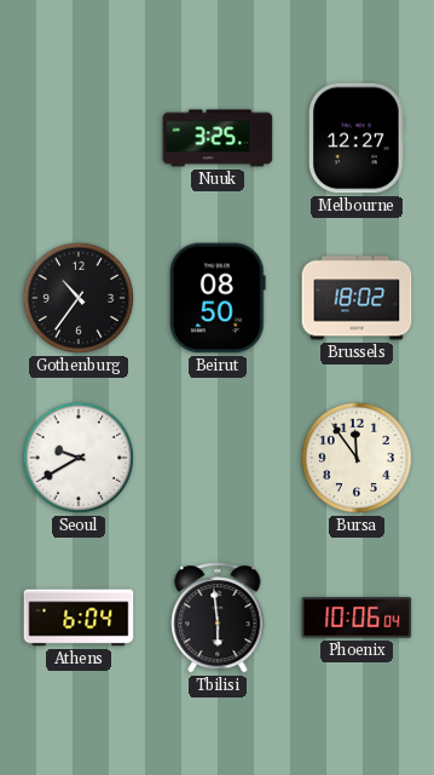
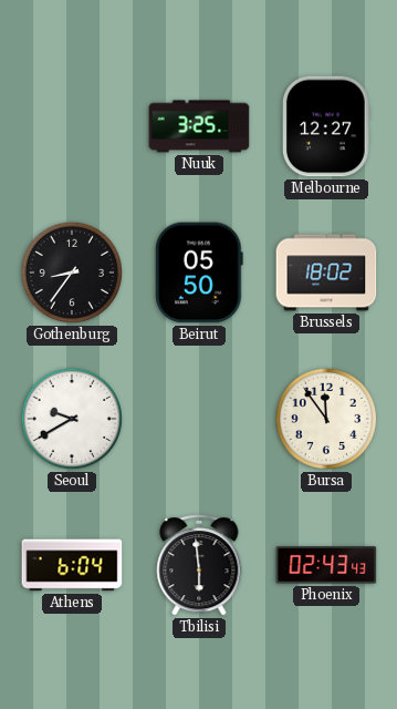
Gothenburg: 10:36 -> 8:36 (72, 273)
Beirut: 08:50 -> 05:50 (200, 273)
Phoenix: 10:06 -> 02:43 (326, 565)
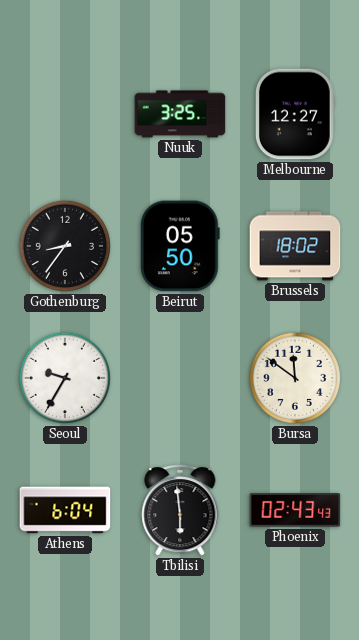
Seoul: 9:40 -> 9:35 (65, 378)
Bursa: 11:54 -> 11:51 (295, 378)
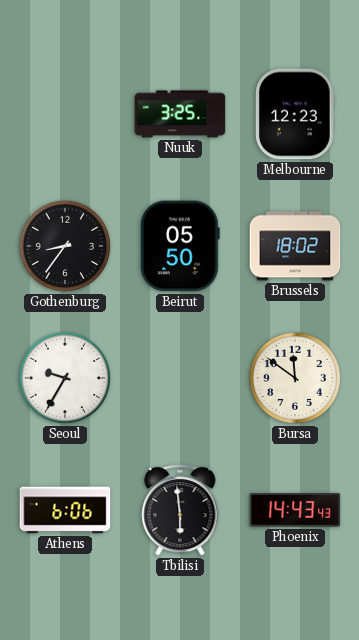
Melbourne: 12:27 -> 12:23 (295, 114)
Athens: 6:04 -> 6:06 (65, 510)
Phoenix: 02:43 -> 14:43 (295, 510)
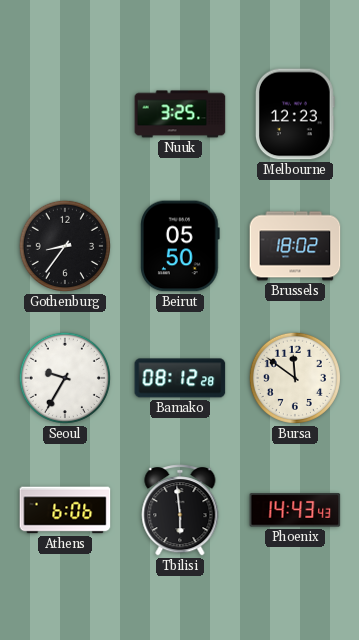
Bamako: none -> 08:12 (180, 378)
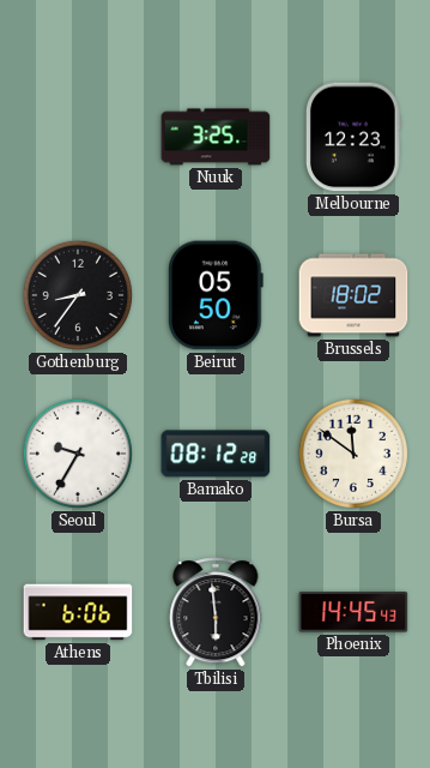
Phoenix: 14:43 -> 14:45 (353, 612)
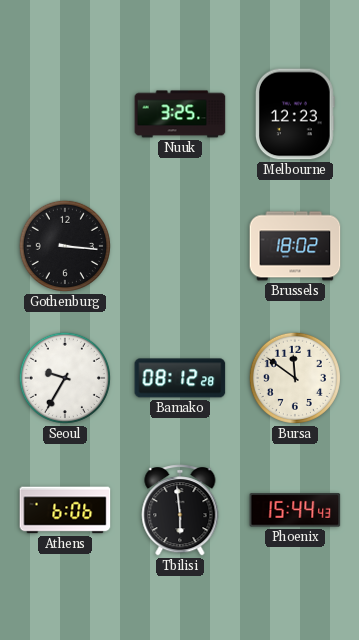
Gothenburg: 8:36 -> 3:16 (65, 246)
Beirut: 05:50 -> none (217, 295)
Phoenix: 14:45 -> 15:44 (295, 510)
